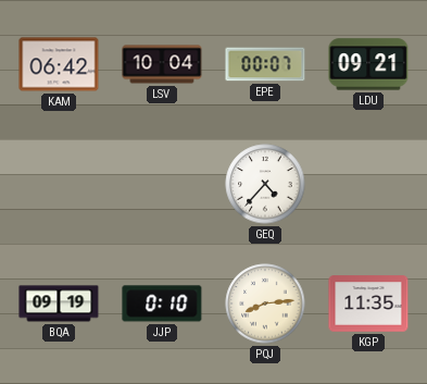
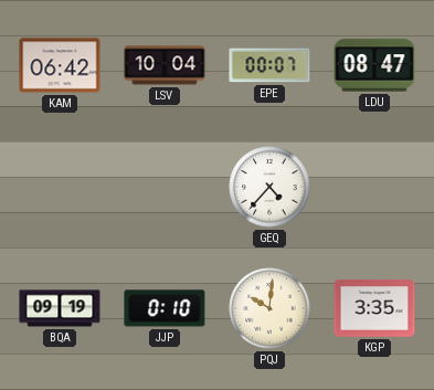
LDU: 09:21 -> 08:47 (374, 65)
PQJ: 8:14 -> 10:01 (269, 308)
KGP: 11:35 -> 3:35 (374, 308)
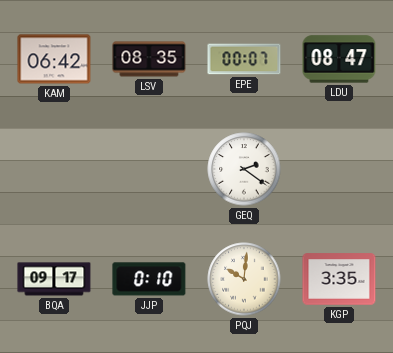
LSV: 10:04 -> 08:35 (149, 59)
GEQ: 4:37 -> 2:21 (244, 169)
BQA: 09:19 -> 09:17 (54, 279)
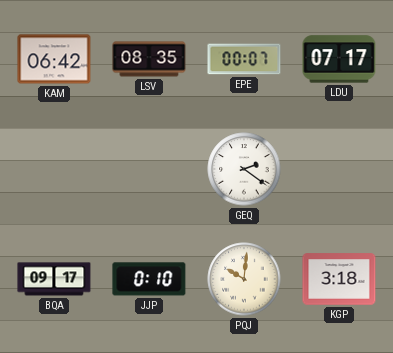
LDU: 08:47 -> 07:17 (339, 59)
KGP: 3:35 -> 3:18 (339, 279)
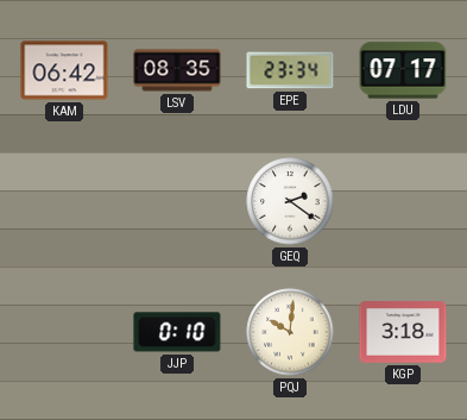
EPE: 00:07 -> 23:34 (290, 70)
BQA: 09:17 -> none (54, 279)
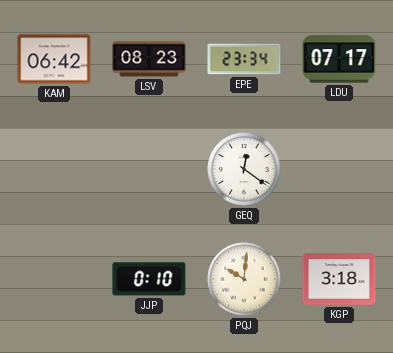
LSV: 08:35 -> 08:23 (149, 59)
GEQ: 2:21 -> 12:21 (244, 169)
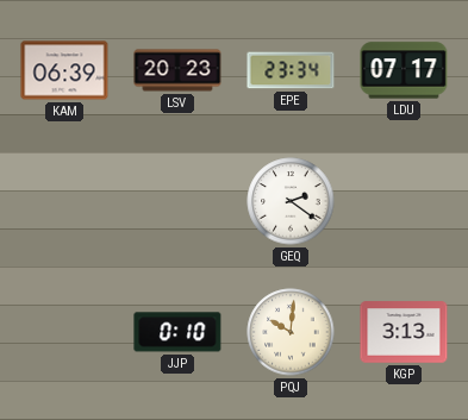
KAM: 06:42 -> 06:39 (64, 70)
LSV: 08:23 -> 20:23 (177, 70)
GEQ: 12:21 -> 2:21 (291, 201)
KGP: 3:18 -> 3:13 (404, 332)
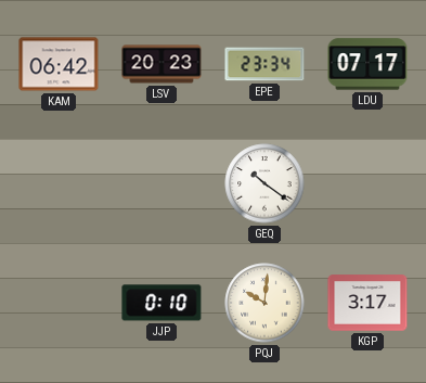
KAM: 06:39 -> 06:42 (59, 64)
GEQ: 2:21 -> 10:21 (264, 183)
KGP: 3:13 -> 3:17 (367, 303)
